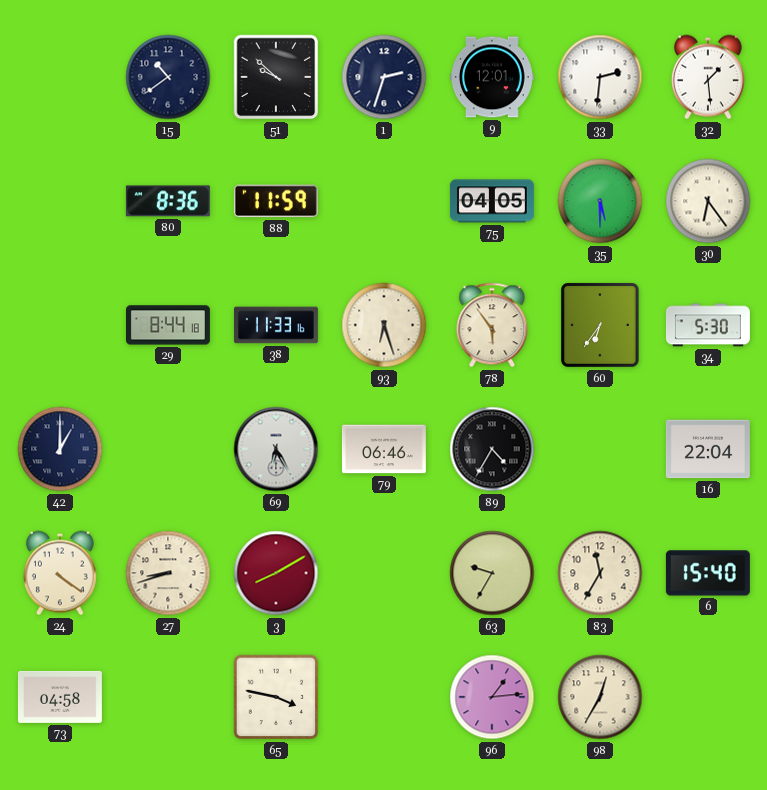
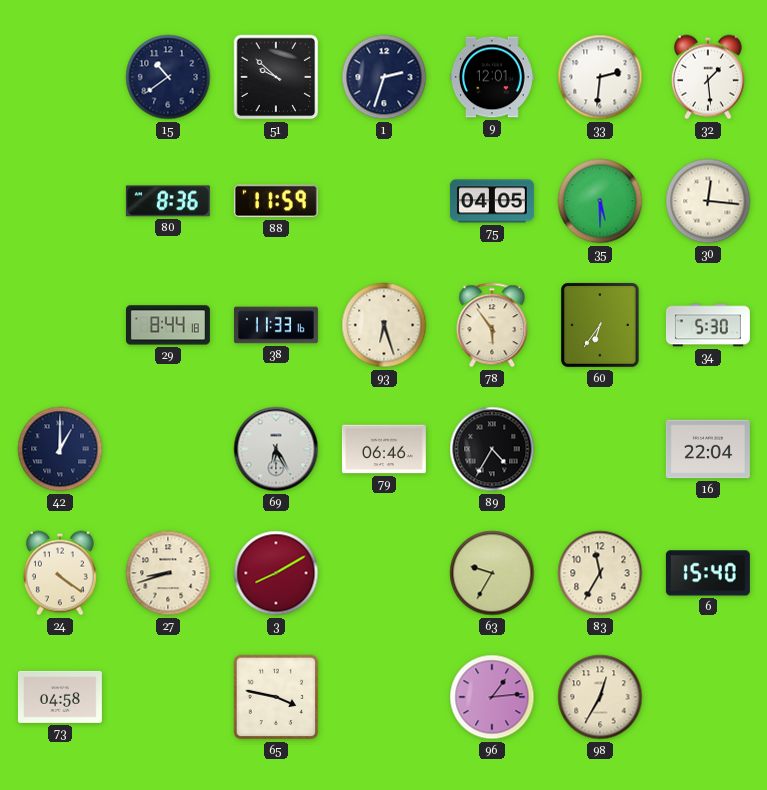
30: 6:24 -> 12:16 (708, 201)
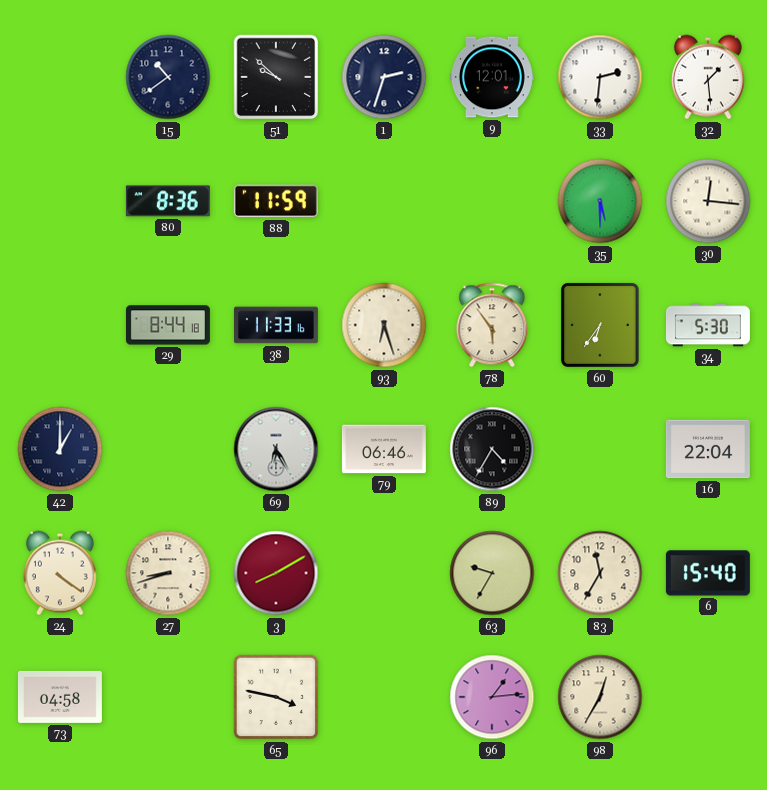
75: 04:05 -> none (492, 201)
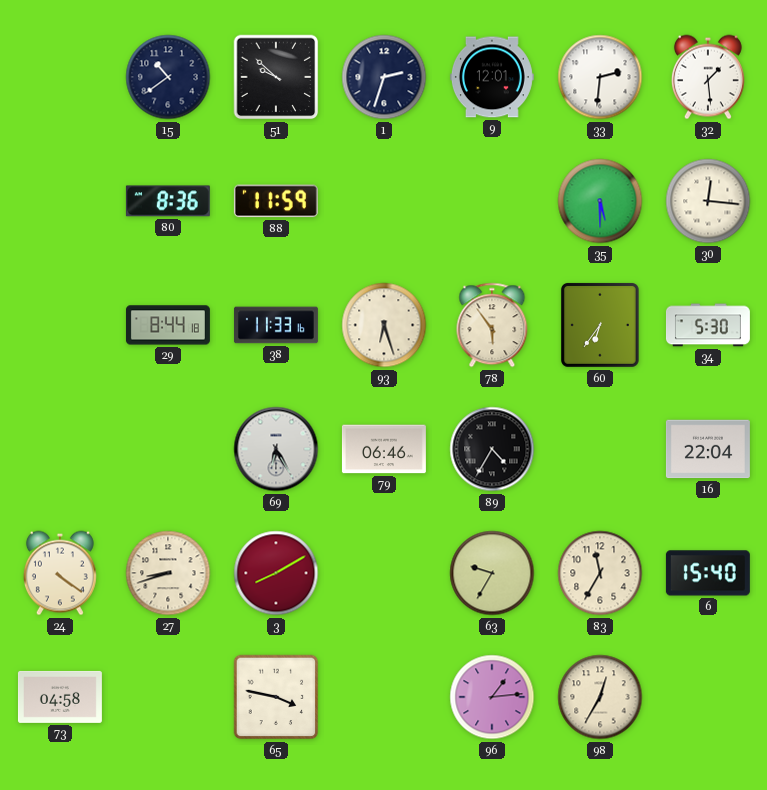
42: 1:00 -> none (60, 449)
